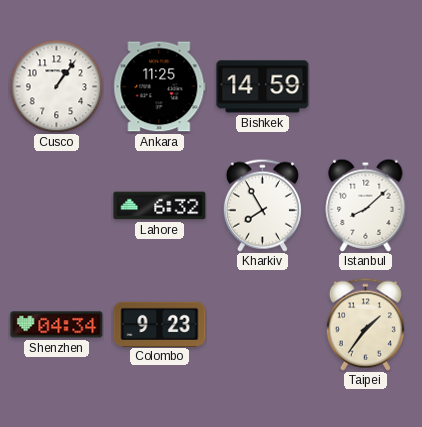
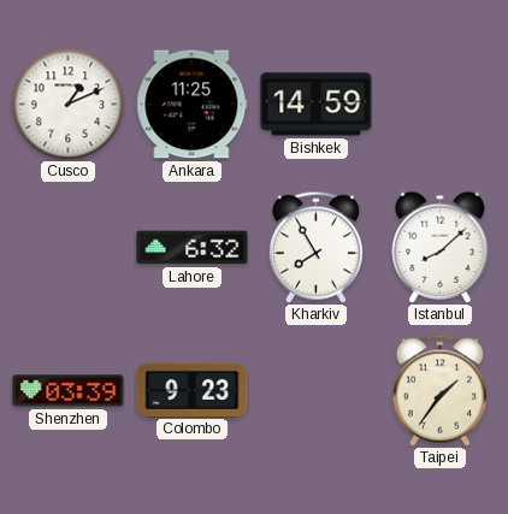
Cusco: 1:06 -> 1:11 (67, 104)
Shenzhen: 04:34 -> 03:39 (69, 391)
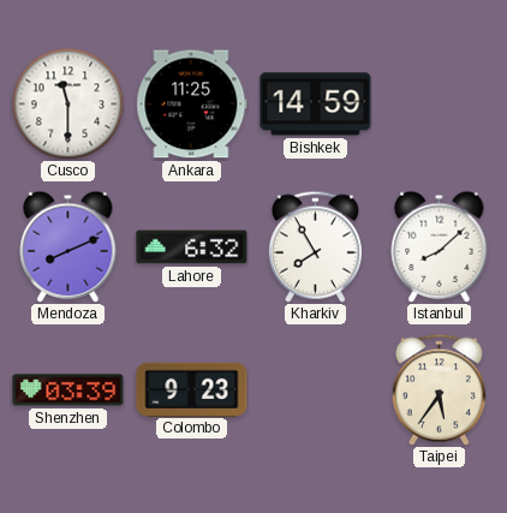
Cusco: 1:11 -> 11:30 (67, 103)
Mendoza: none -> 8:11 (68, 246)
Taipei: 1:36 -> 5:36 (439, 389)
